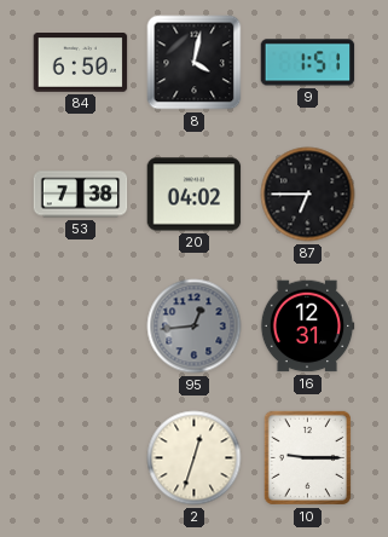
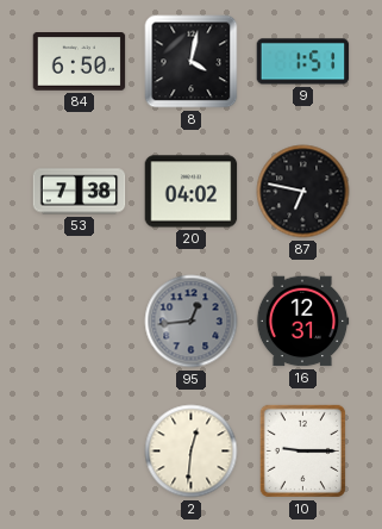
87: 6:45 -> 6:47 (303, 192)
2: 12:33 -> 12:31 (192, 452)
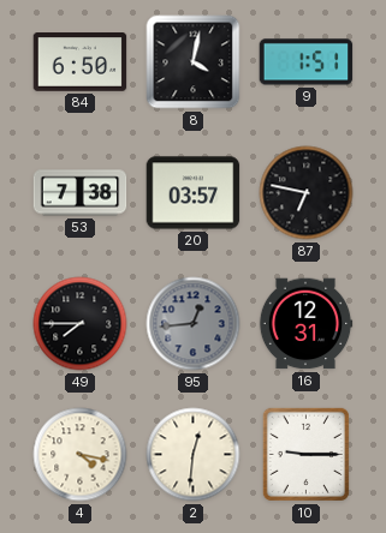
20: 04:02 -> 03:57 (194, 193)
49: none -> 7:45 (81, 324)
4: none -> 4:17 (81, 455)
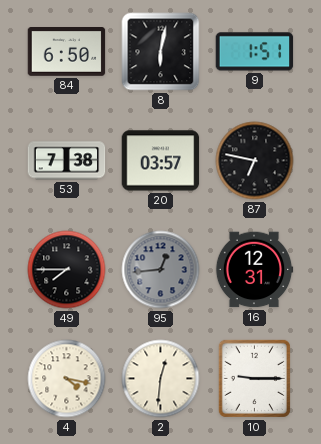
8: 4:02 -> 6:02 (161, 52)
